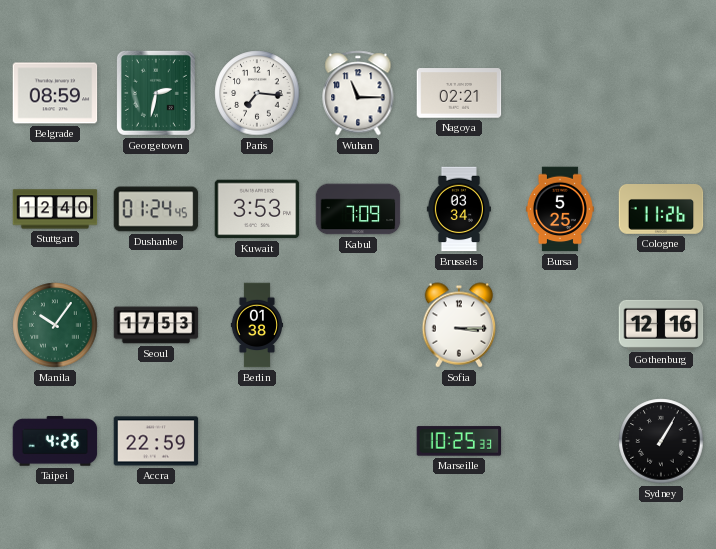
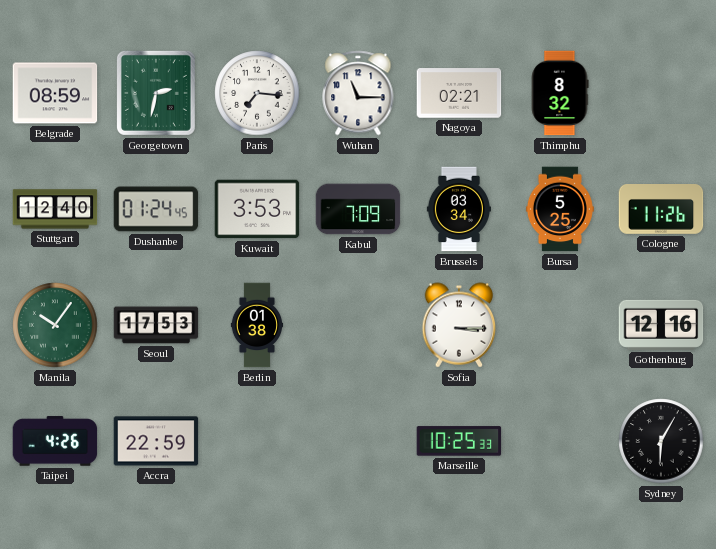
Thimphu: none -> 8:32 (560, 93)
Sydney: 1:05 -> 6:05 (661, 441)
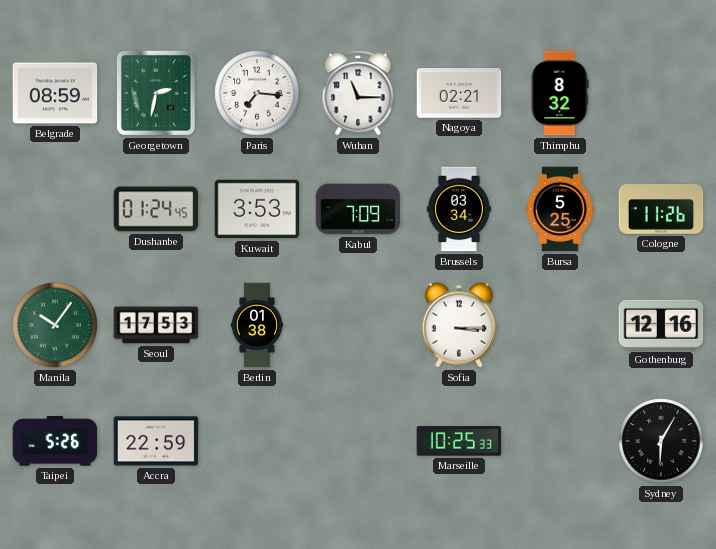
Stuttgart: 12:40 -> none (55, 209)
Taipei: 4:26 -> 5:26 (55, 441)
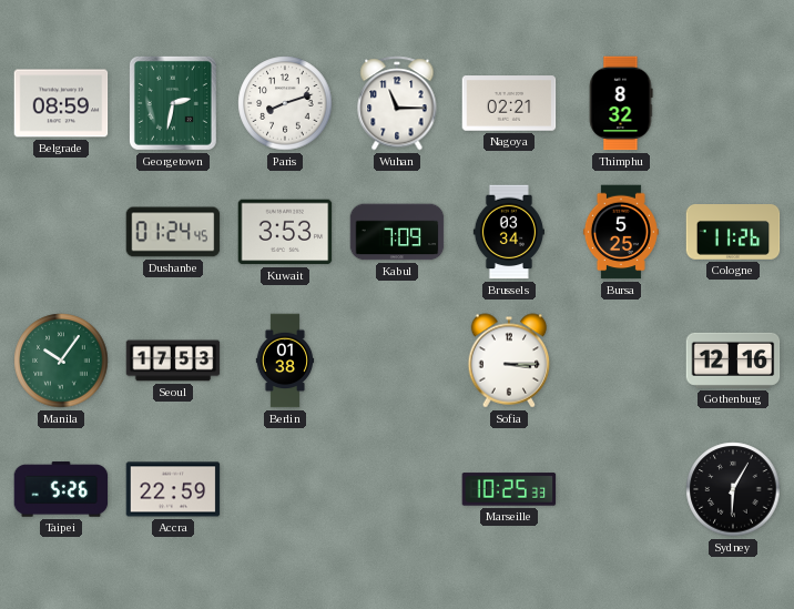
Paris: 7:16 -> 8:12 (285, 103)
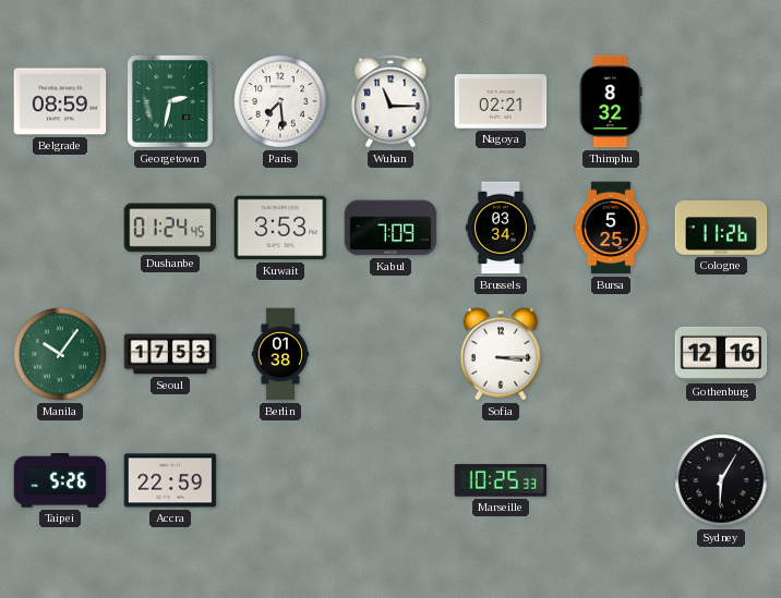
Paris: 8:12 -> 7:29 (280, 101)
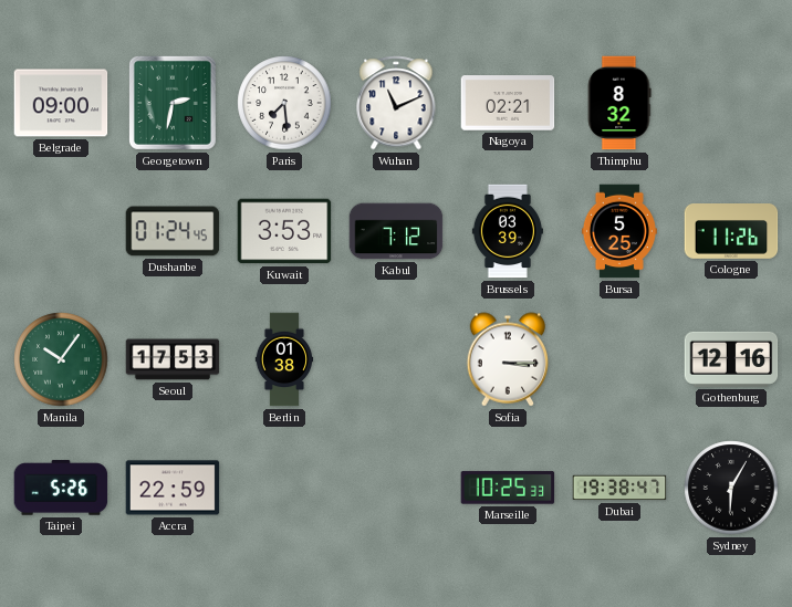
Belgrade: 08:59 -> 09:00 (61, 103)
Wuhan: 11:15 -> 11:11 (396, 103)
Kabul: 7:09 -> 7:12 (396, 231)
Brussels: 03:34 -> 03:39 (508, 231)
Dubai: none -> 19:38 (619, 488)
